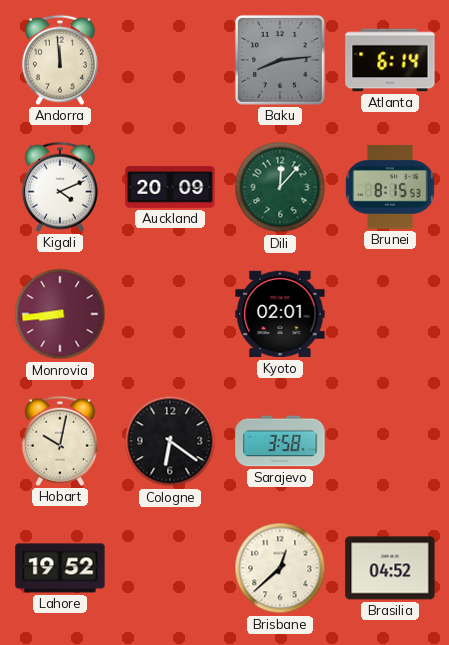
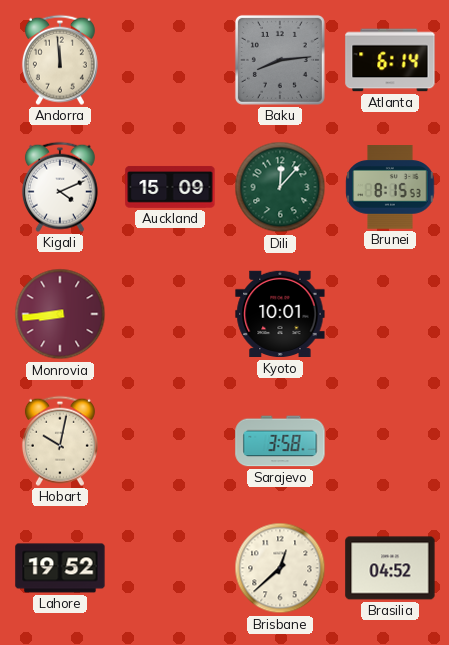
Auckland: 20:09 -> 15:09 (170, 187)
Kyoto: 02:01 -> 10:01 (280, 314)
Cologne: 6:21 -> none (170, 441)
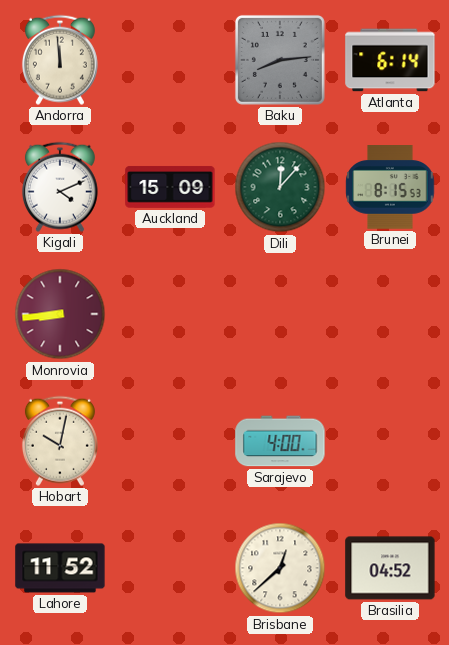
Kyoto: 10:01 -> none (280, 314)
Sarajevo: 3:58 -> 4:00 (280, 441)
Lahore: 19:52 -> 11:52 (60, 568)
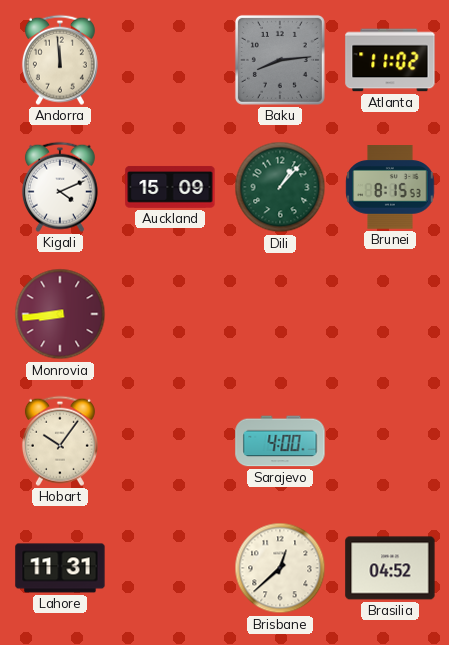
Atlanta: 6:14 -> 11:02 (390, 60)
Dili: 12:07 -> 1:07 (280, 187)
Hobart: 10:02 -> 10:06 (60, 441)
Lahore: 11:52 -> 11:31 (60, 568)
